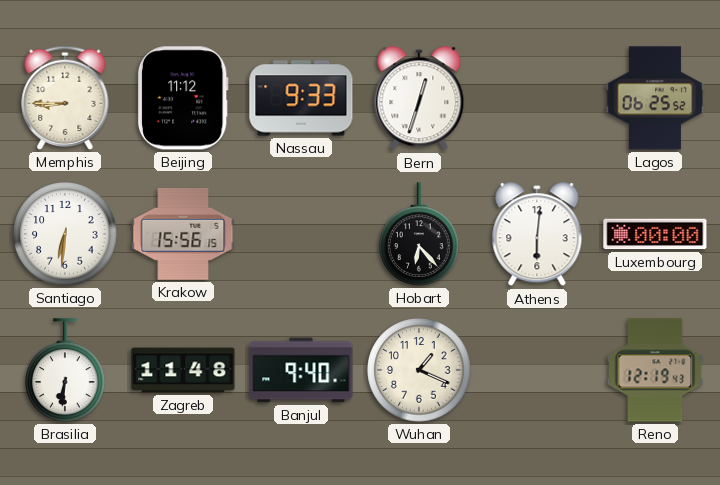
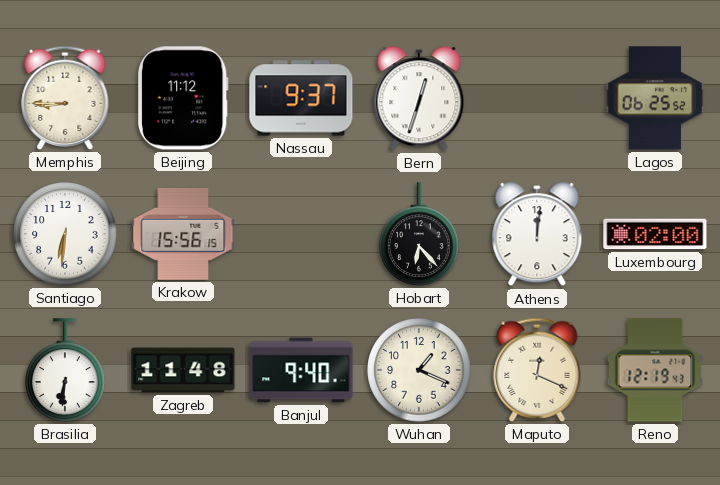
Nassau: 9:33 -> 9:37 (301, 98)
Athens: 6:01 -> 12:01 (537, 235)
Luxembourg: 00:00 -> 02:00 (655, 234)
Maputo: none -> 12:19 (537, 370)
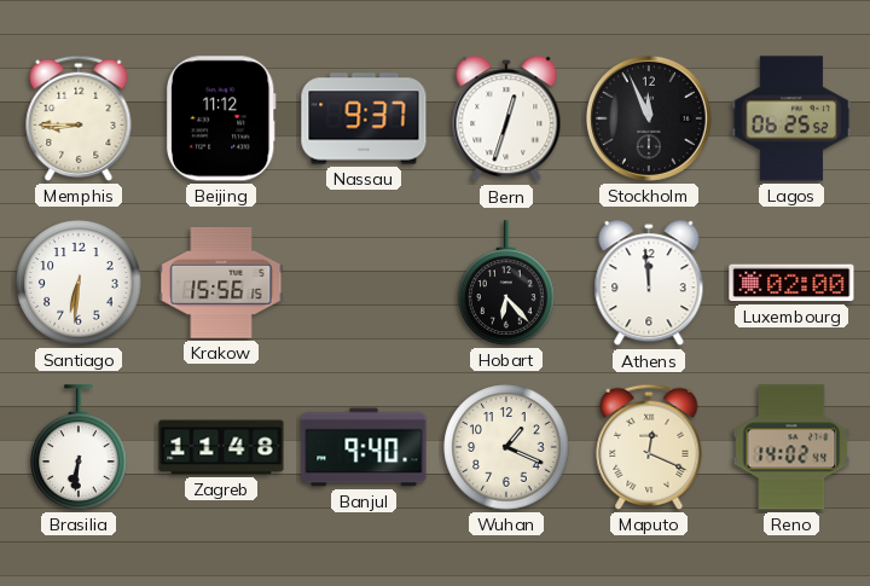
Stockholm: none -> 11:56 (649, 118)
Athens: 12:01 -> 11:59 (649, 284)
Reno: 12:19 -> 14:02 (791, 447)
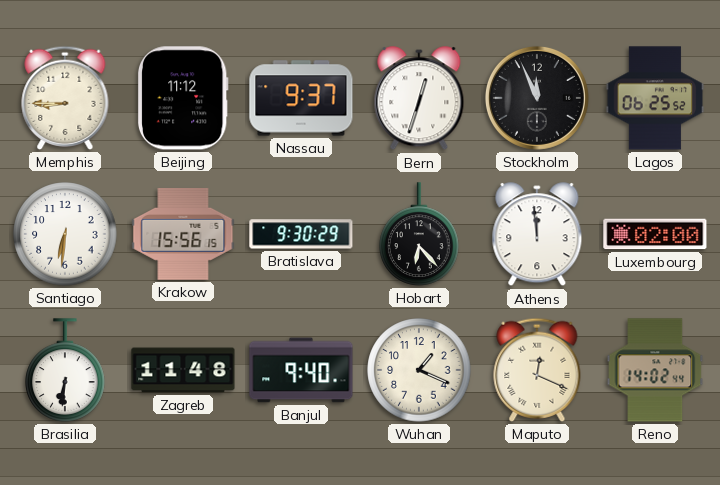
Bratislava: none -> 9:30 (301, 234)
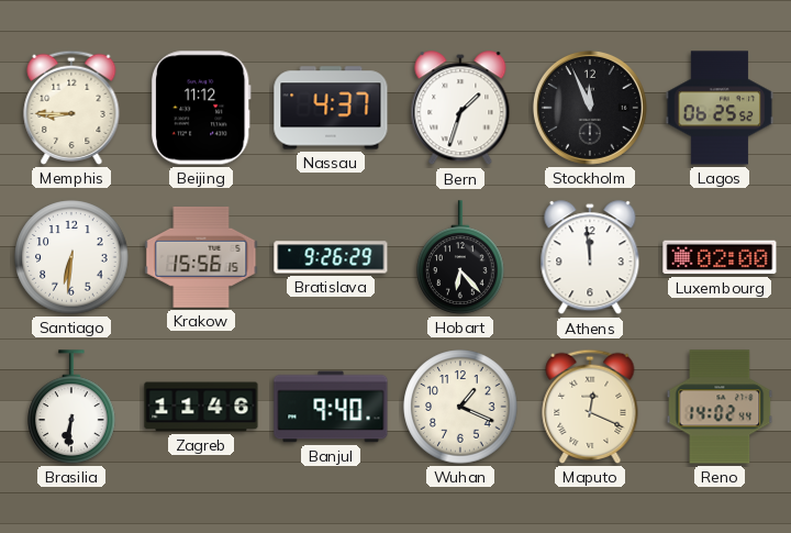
Nassau: 9:37 -> 4:37 (331, 108)
Bern: 12:33 -> 1:33 (460, 109)
Bratislava: 9:30 -> 9:26 (331, 257)
Zagreb: 11:48 -> 11:46 (201, 407)
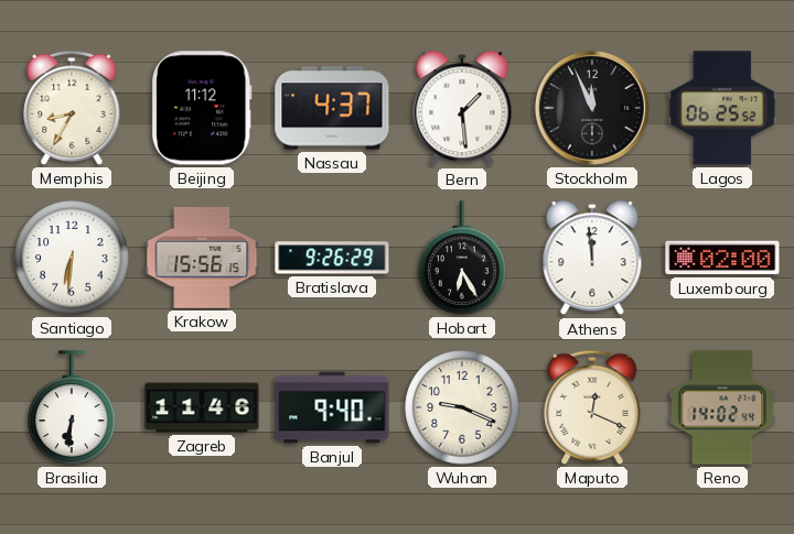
Memphis: 8:45 -> 8:35 (72, 108)
Bern: 1:33 -> 1:29 (462, 109)
Hobart: 6:23 -> 6:25 (462, 258)
Wuhan: 1:19 -> 9:19 (462, 407)
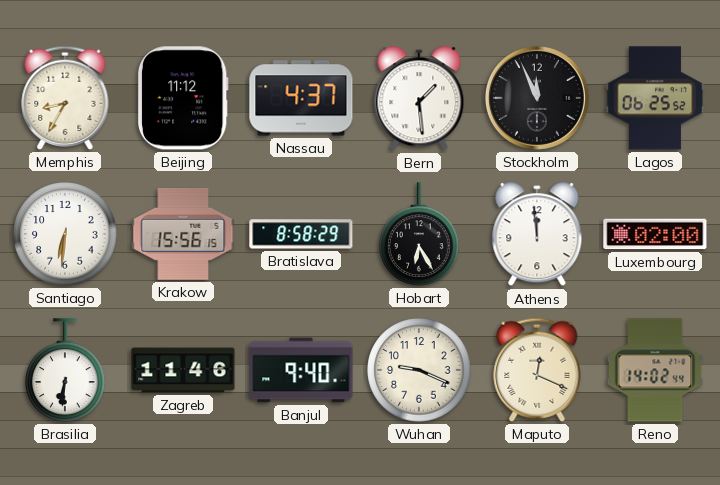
Bratislava: 9:26 -> 8:58 (301, 234)
